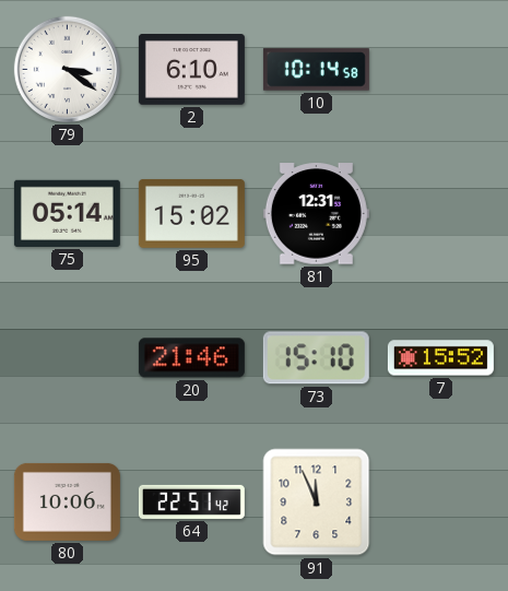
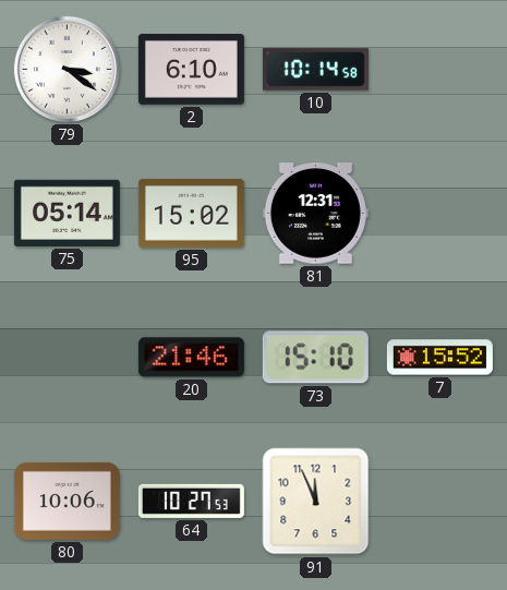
64: 22:51 -> 10:27 (191, 501)
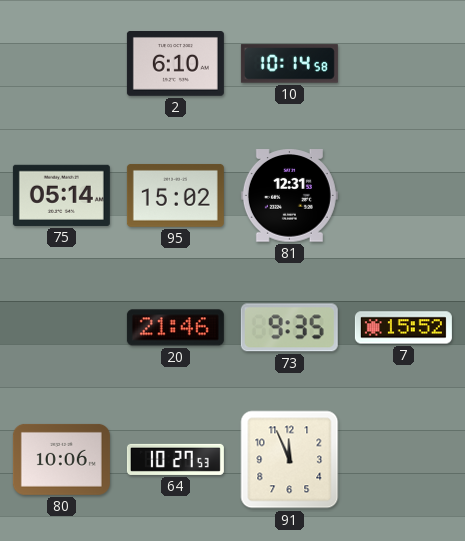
79: 3:21 -> none (67, 69)
73: 15:10 -> 9:35 (289, 328)
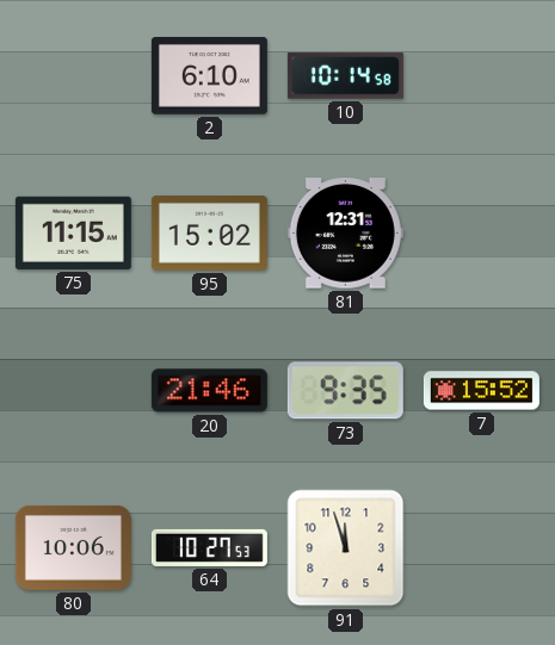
75: 05:14 -> 11:15 (73, 232)
91: 11:56 -> 11:57 (346, 548)
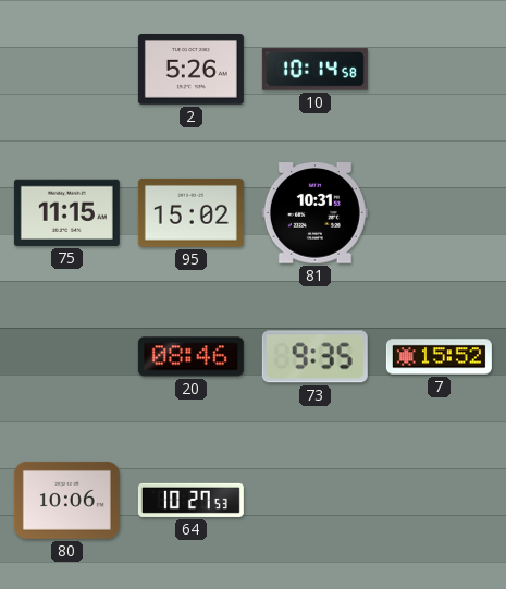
2: 6:10 -> 5:26 (190, 70)
81: 12:31 -> 10:31 (314, 213)
20: 21:46 -> 08:46 (190, 357)
91: 11:57 -> none (346, 548)
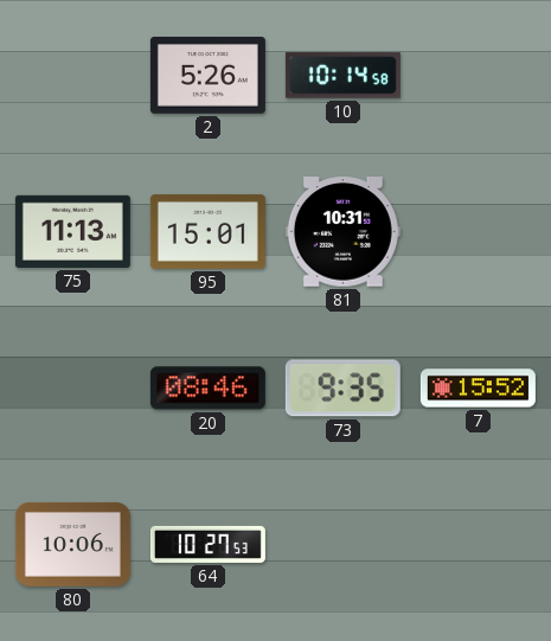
75: 11:15 -> 11:13 (72, 231)
95: 15:02 -> 15:01 (207, 231)
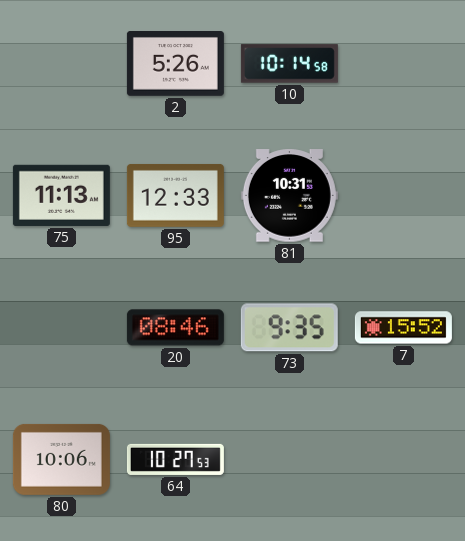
95: 15:01 -> 12:33 (175, 195)
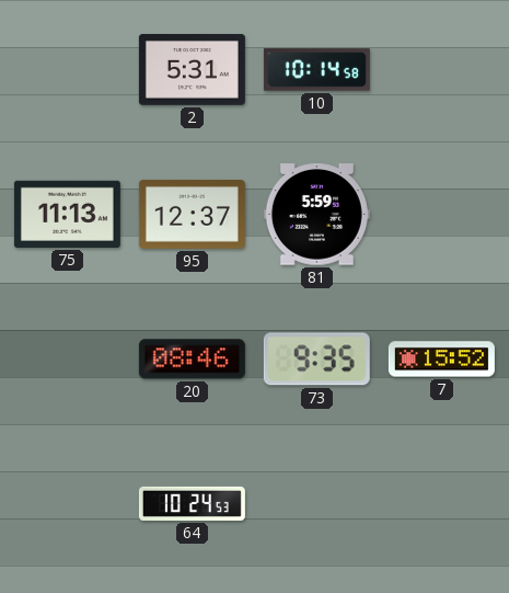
2: 5:26 -> 5:31 (192, 70)
95: 12:33 -> 12:37 (192, 214)
81: 10:31 -> 5:59 (316, 215)
80: 10:06 -> none (61, 459)
64: 10:27 -> 10:24 (192, 503)
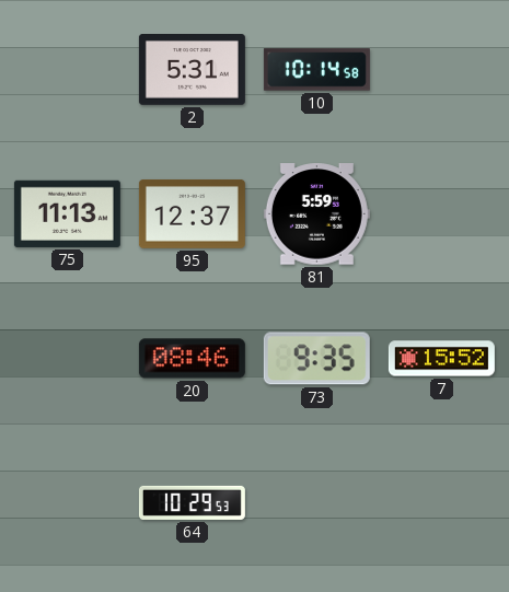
64: 10:24 -> 10:29 (192, 502)
